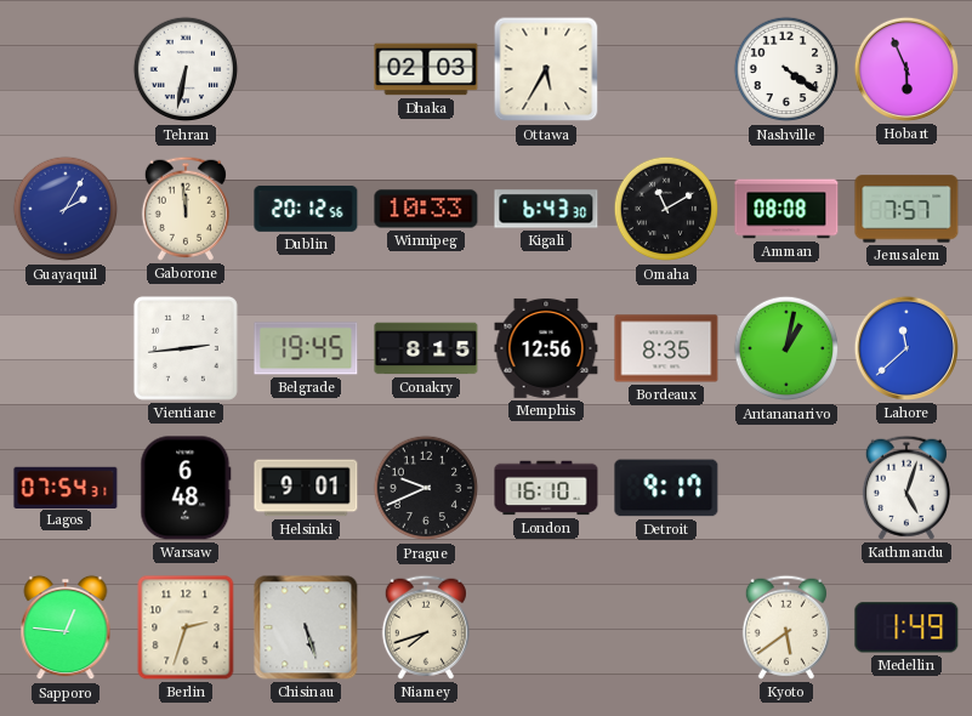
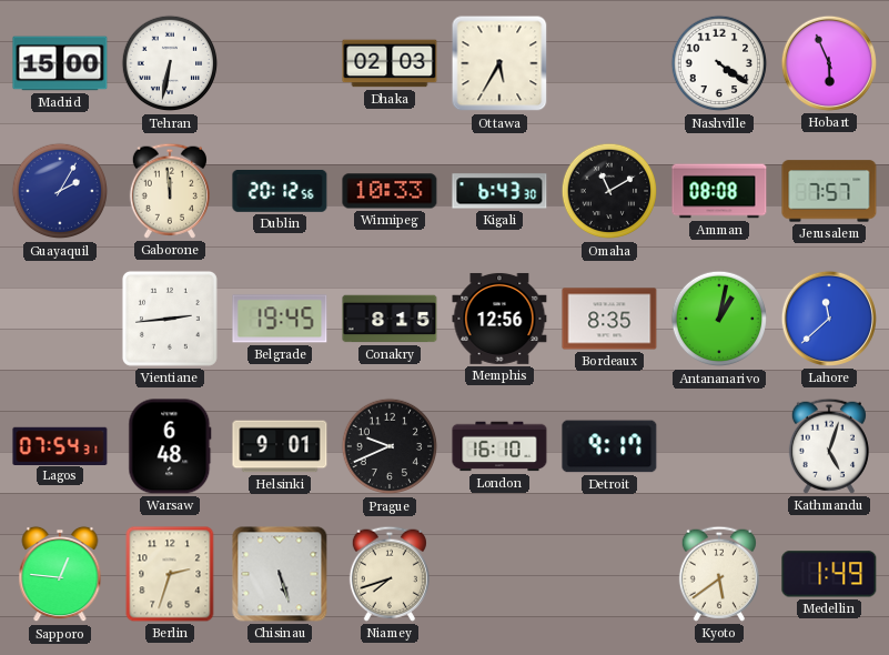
Madrid: none -> 15:00 (60, 63)
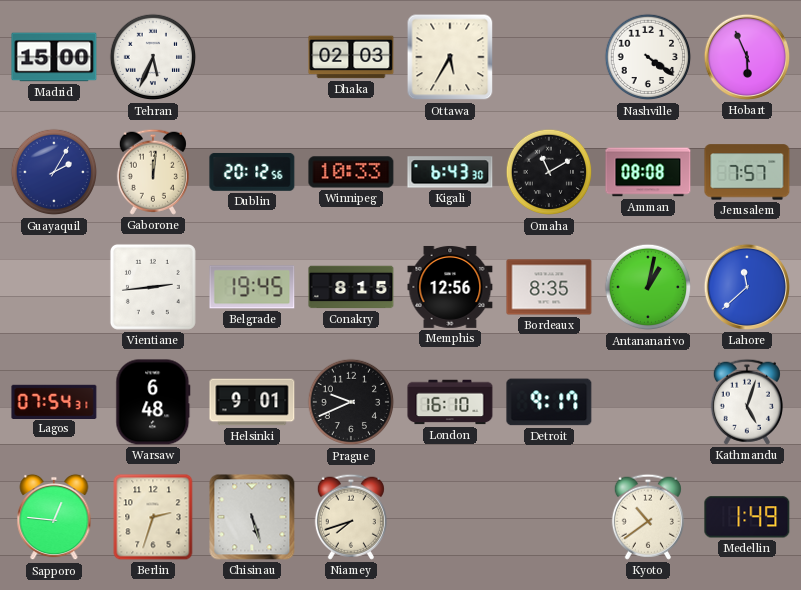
Tehran: 6:32 -> 5:34 (153, 57)
Gaborone: 11:59 -> 12:01 (153, 172)
Kyoto: 5:39 -> 10:39 (648, 517)
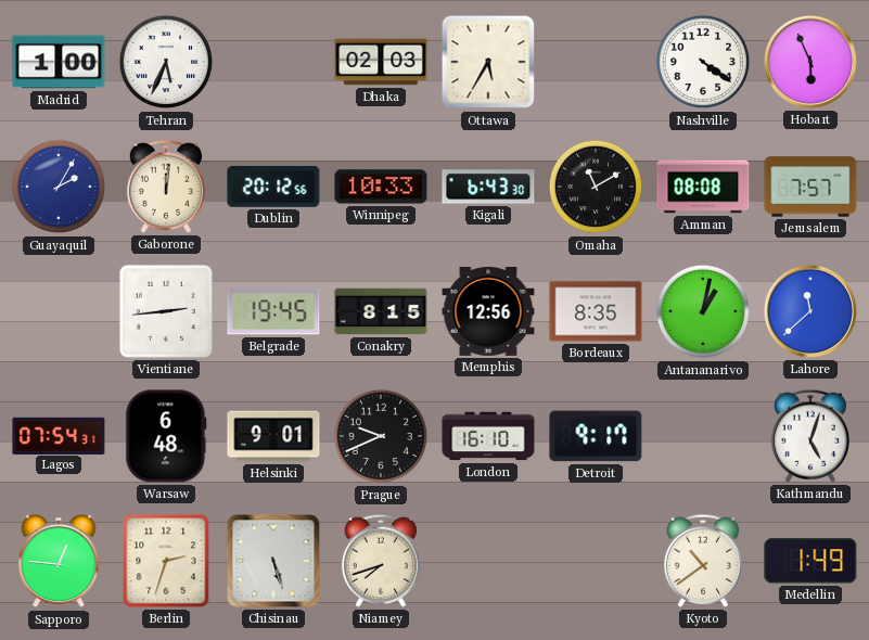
Madrid: 15:00 -> 1:00 (59, 62)
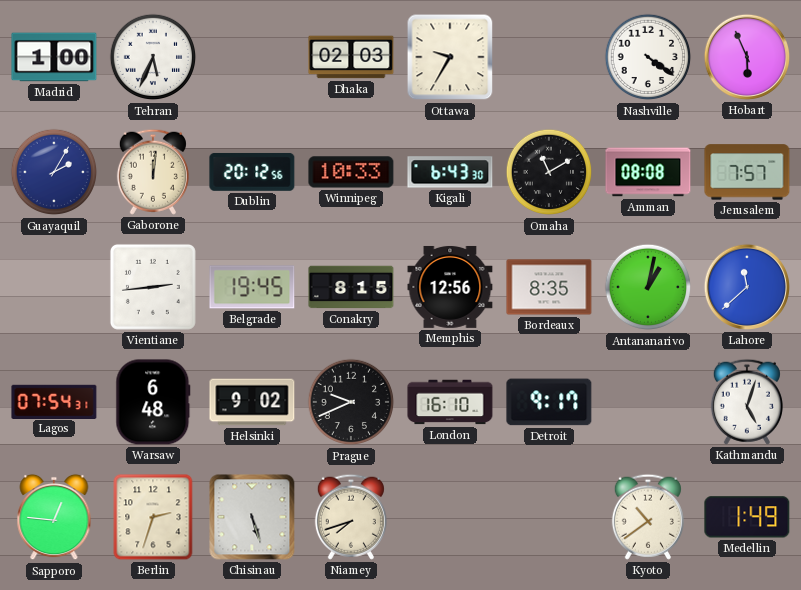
Ottawa: 5:35 -> 9:35 (450, 57)
Helsinki: 9:01 -> 9:02 (252, 402)
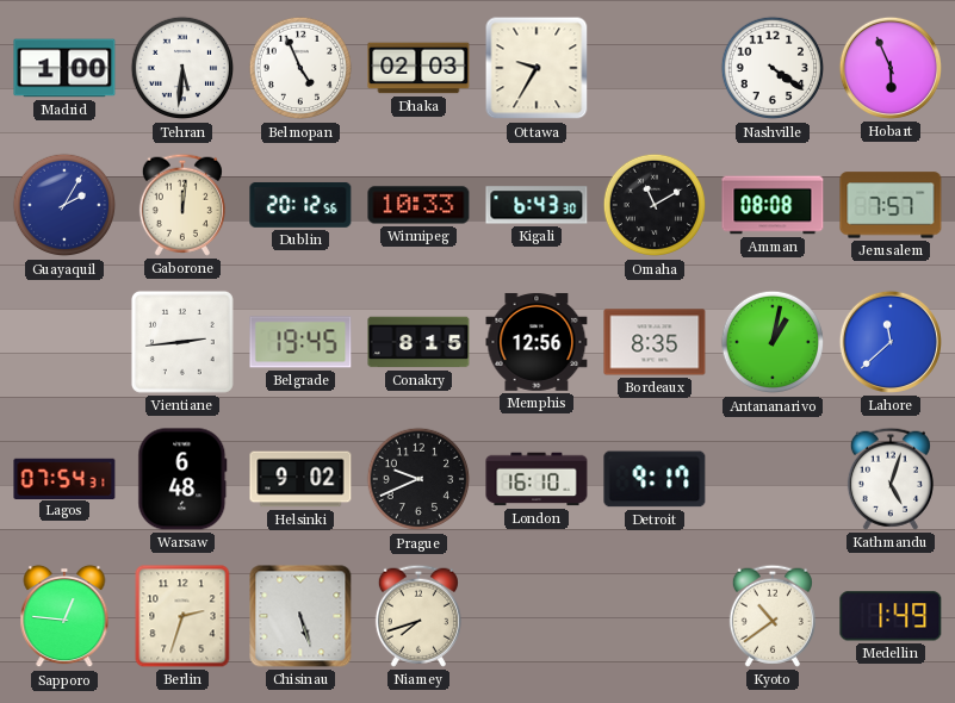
Tehran: 5:34 -> 5:31 (182, 68)
Belmopan: none -> 4:56 (300, 68)
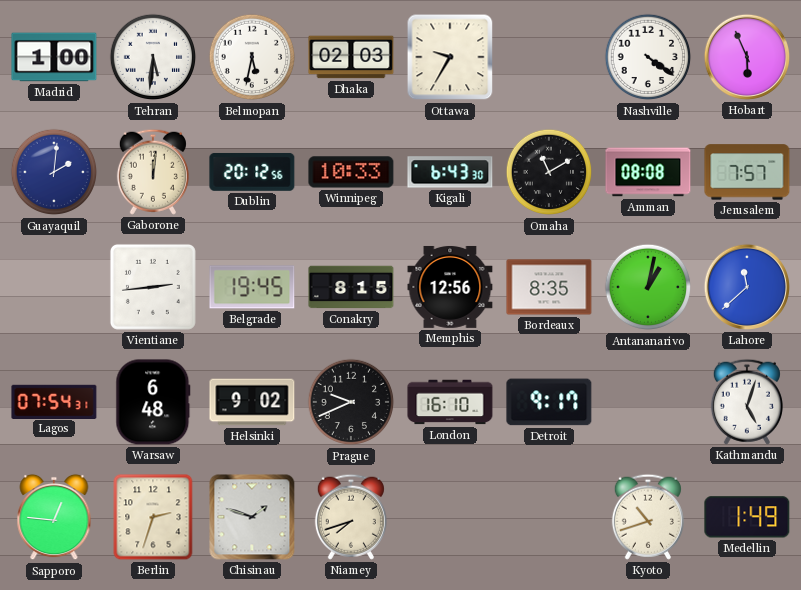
Belmopan: 4:56 -> 5:32 (252, 57)
Guayaquil: 2:05 -> 2:01 (54, 172)
Chisinau: 5:27 -> 1:48 (252, 517)
Kyoto: 10:39 -> 10:42 (648, 517)
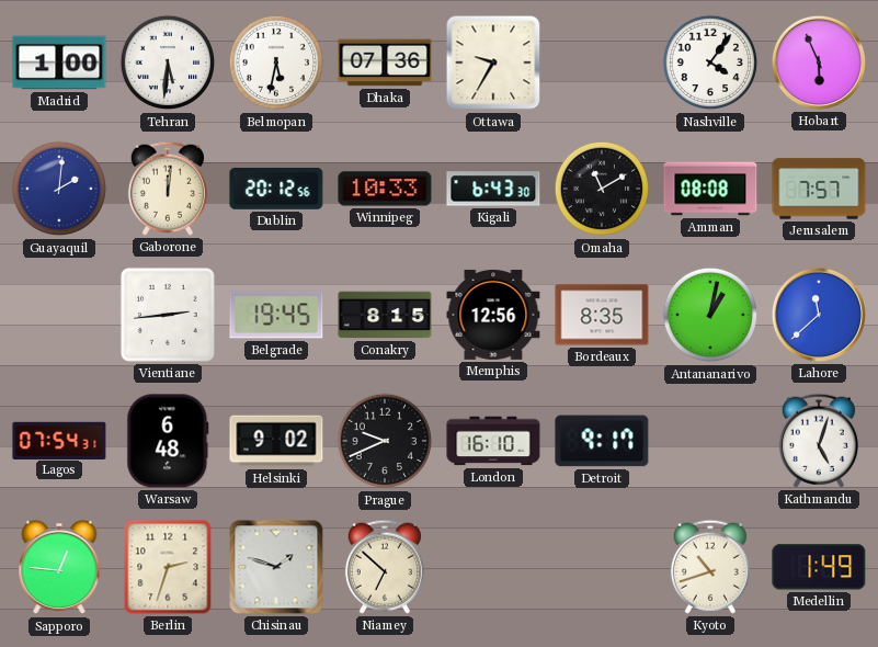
Dhaka: 02:03 -> 07:36 (385, 63)
Nashville: 4:21 -> 4:06 (710, 63)
Niamey: 7:42 -> 6:52 (385, 567)
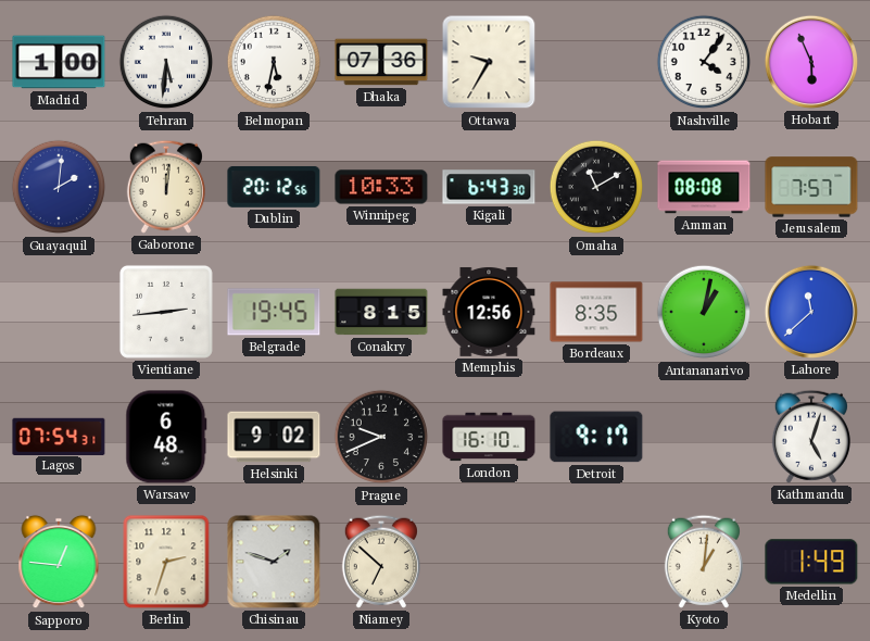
Kyoto: 10:42 -> 1:01 (704, 562)
